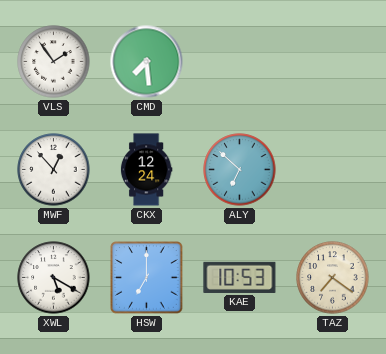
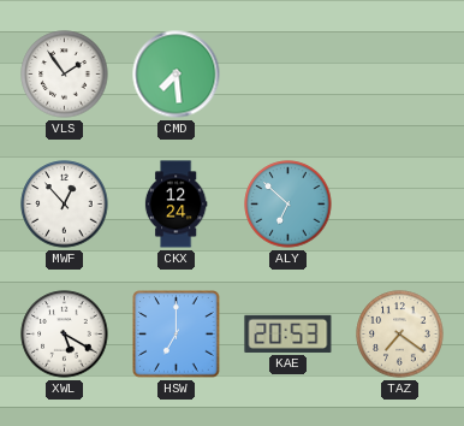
KAE: 10:53 -> 20:53 (288, 333)
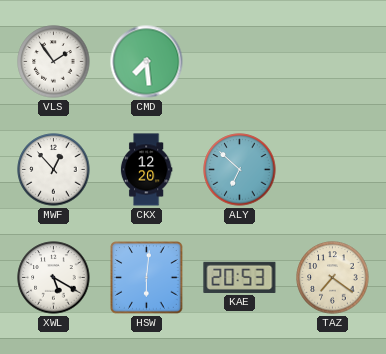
CKX: 12:24 -> 12:20 (146, 170)
HSW: 7:00 -> 6:01 (147, 278)
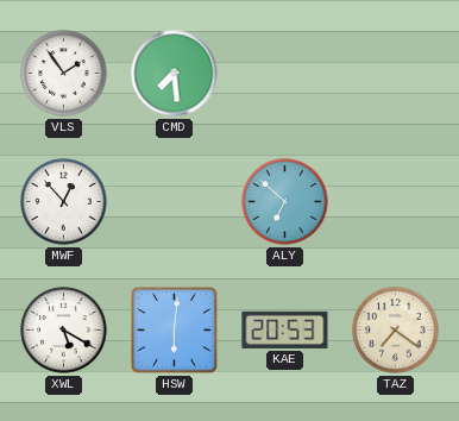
CKX: 12:20 -> none (146, 170)
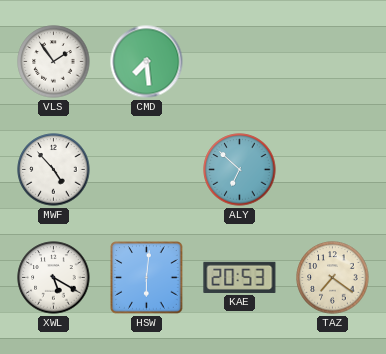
MWF: 12:53 -> 4:53 (54, 170)
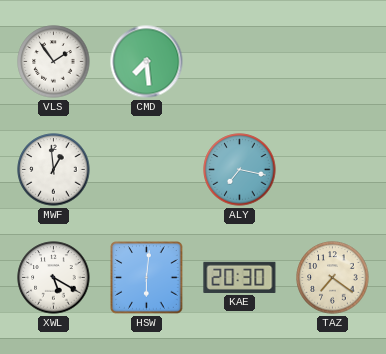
MWF: 4:53 -> 12:59 (54, 170)
ALY: 6:52 -> 7:17 (240, 170)
KAE: 20:53 -> 20:30 (240, 277)
